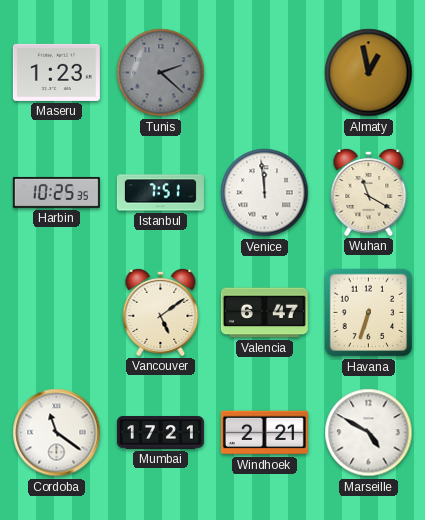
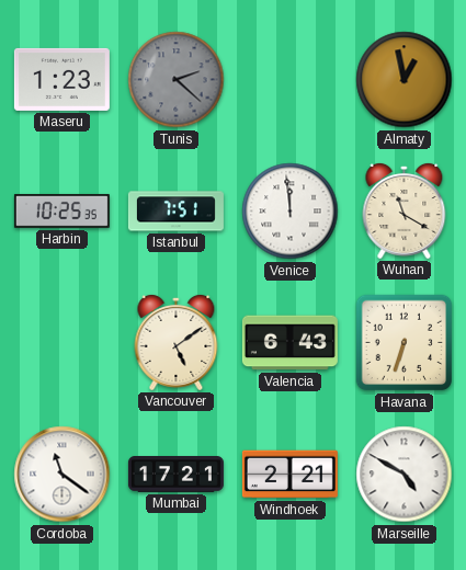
Valencia: 6:47 -> 6:43 (289, 343)
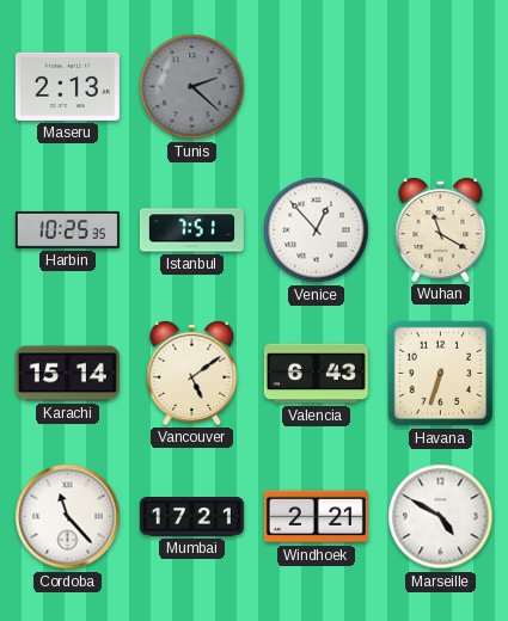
Maseru: 1:23 -> 2:13 (67, 86)
Almaty: 12:58 -> none (405, 80)
Venice: 11:59 -> 12:53 (317, 230)
Karachi: none -> 15:14 (67, 374)
Cordoba: 11:21 -> 11:23 (68, 517)
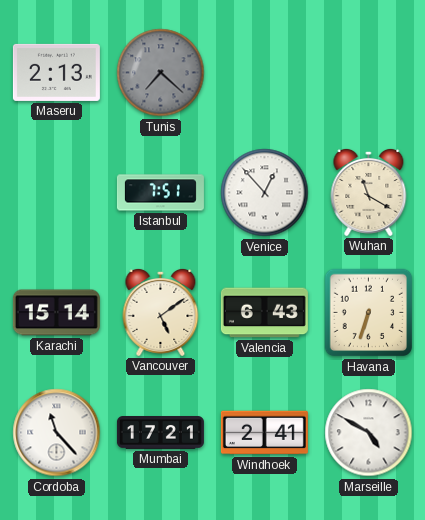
Tunis: 2:22 -> 7:22 (161, 73)
Harbin: 10:25 -> none (67, 229)
Windhoek: 2:21 -> 2:41 (264, 433)
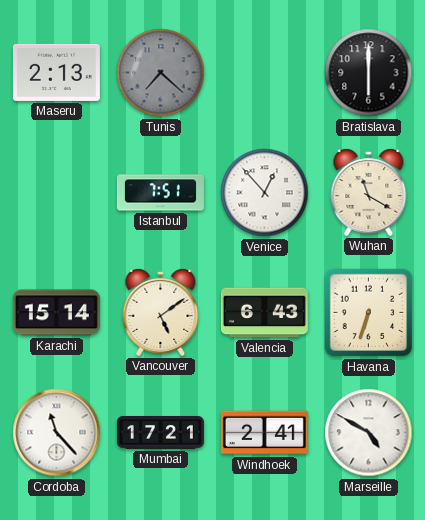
Bratislava: none -> 6:00 (369, 73)
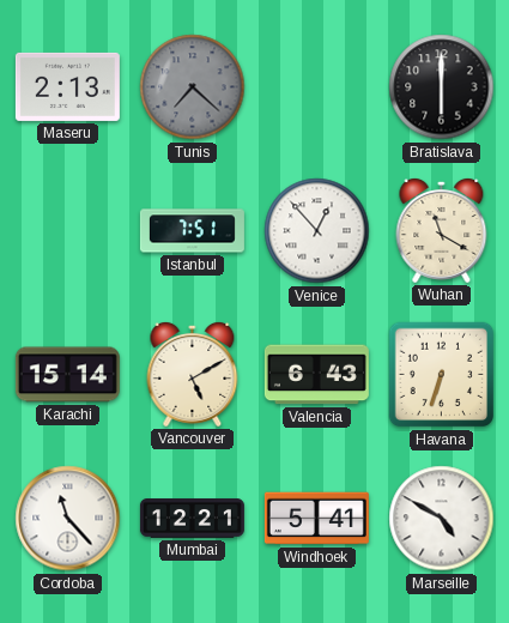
Vancouver: 5:09 -> 5:10 (193, 374)
Mumbai: 17:21 -> 12:21 (192, 519)
Windhoek: 2:41 -> 5:41 (316, 519)
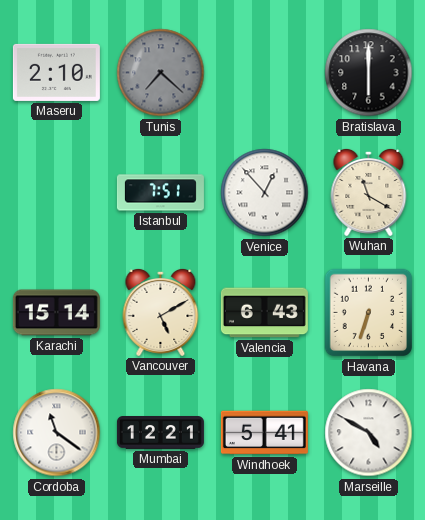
Maseru: 2:13 -> 2:10 (56, 72)
Cordoba: 11:23 -> 11:21 (57, 433)
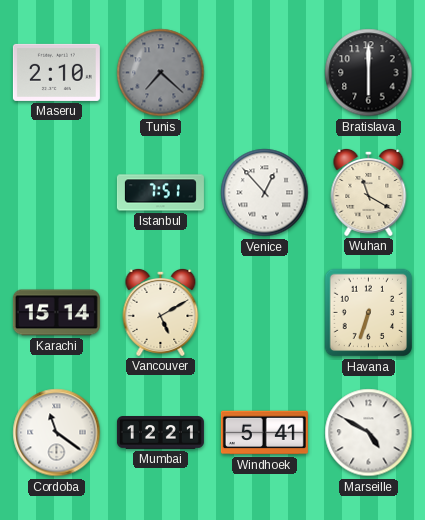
Valencia: 6:43 -> none (264, 313)
